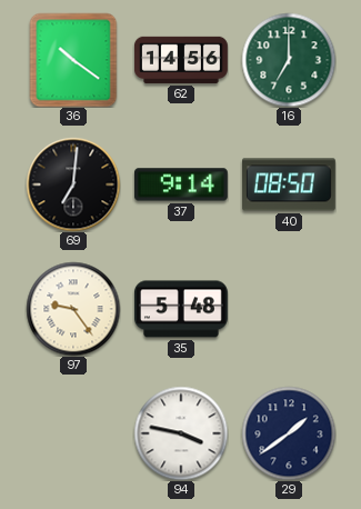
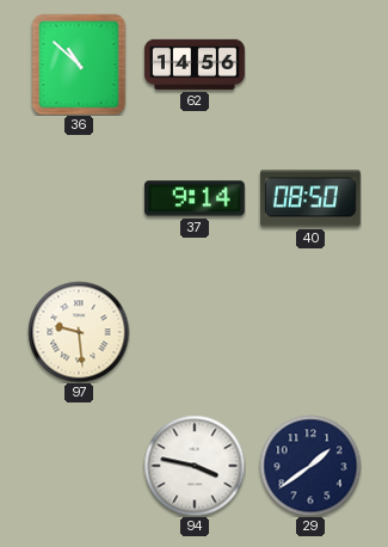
36: 10:21 -> 10:52 (79, 64)
16: 7:00 -> none (289, 60)
69: 7:01 -> none (73, 184)
97: 9:24 -> 9:29 (79, 332)
35: 5:48 -> none (181, 309)
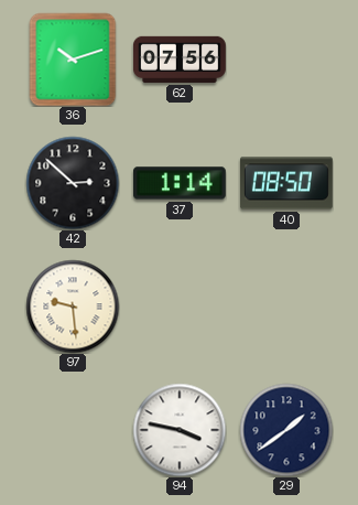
36: 10:52 -> 10:12 (73, 60)
62: 14:56 -> 07:56 (180, 60)
42: none -> 2:52 (73, 183)
37: 9:14 -> 1:14 (180, 183)
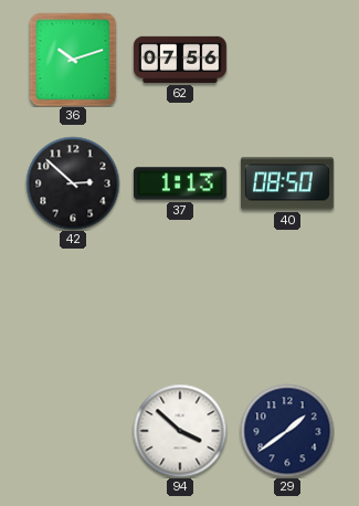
37: 1:14 -> 1:13 (180, 183)
97: 9:29 -> none (73, 307)
94: 3:47 -> 3:52 (180, 431)
